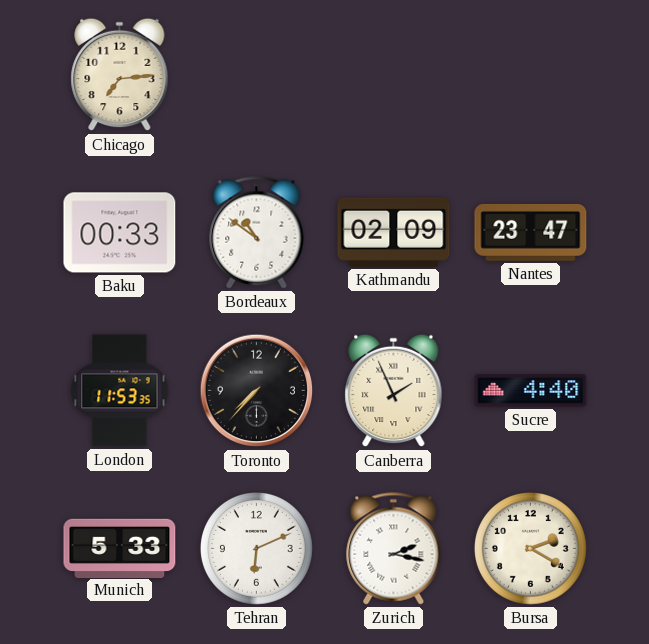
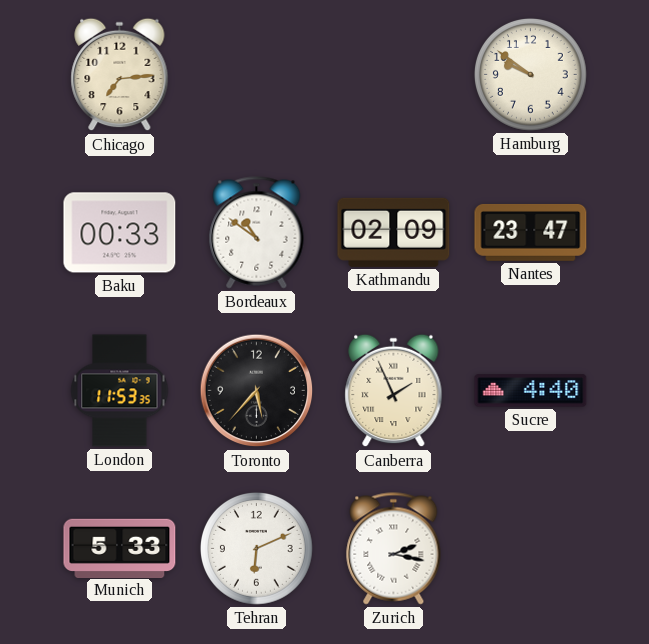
Hamburg: none -> 9:51 (530, 74)
Toronto: 7:37 -> 5:37 (257, 391)
Bursa: 2:20 -> none (530, 548)
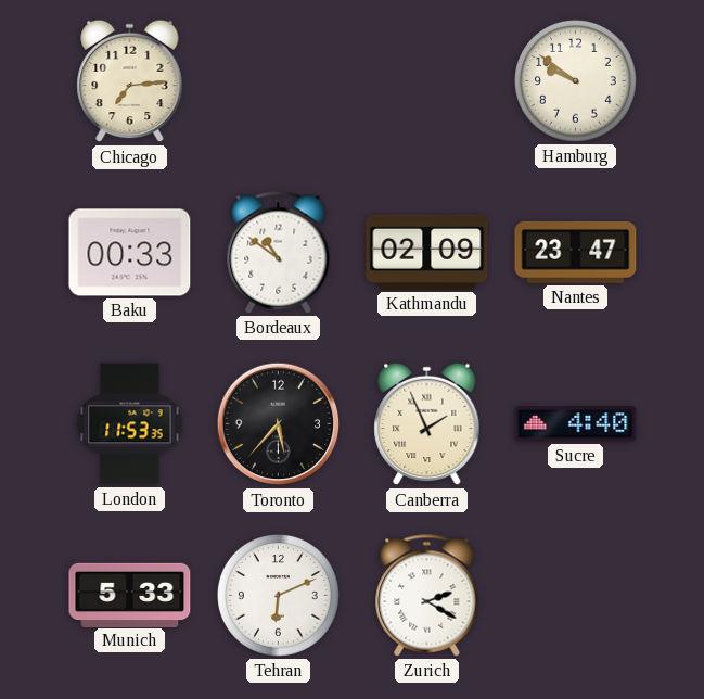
Zurich: 2:17 -> 2:20 (427, 596)
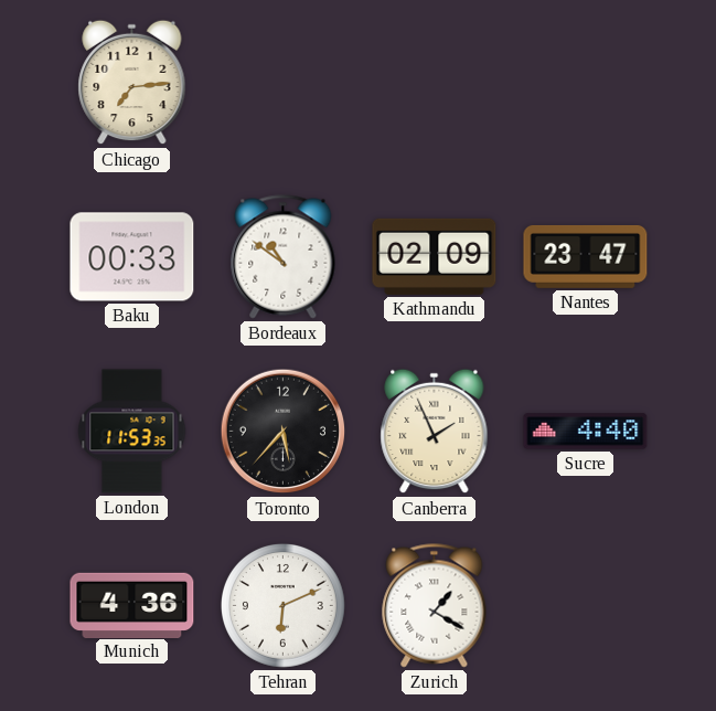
Hamburg: 9:51 -> none (575, 80)
Munich: 5:33 -> 4:36 (132, 605)
Zurich: 2:20 -> 1:20 (435, 606)
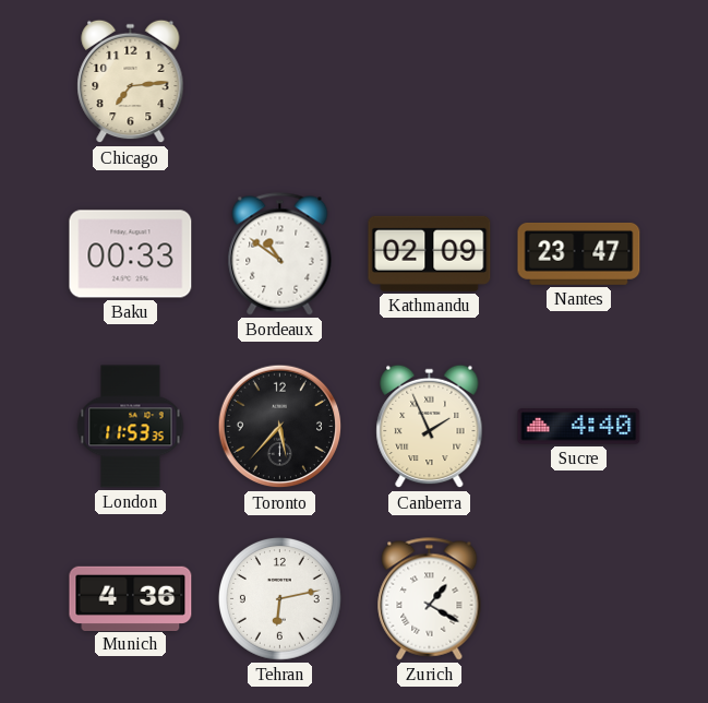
Tehran: 6:11 -> 6:13 (279, 598)
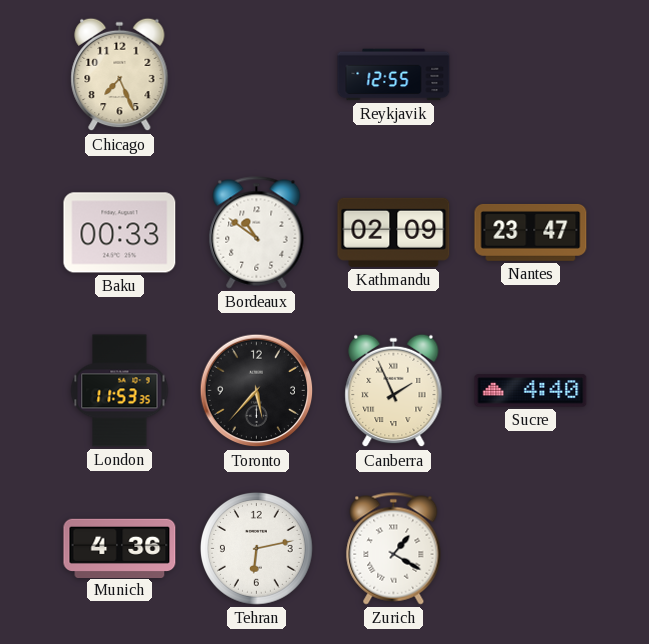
Chicago: 7:14 -> 7:26 (120, 75)
Reykjavik: none -> 12:55 (394, 75)
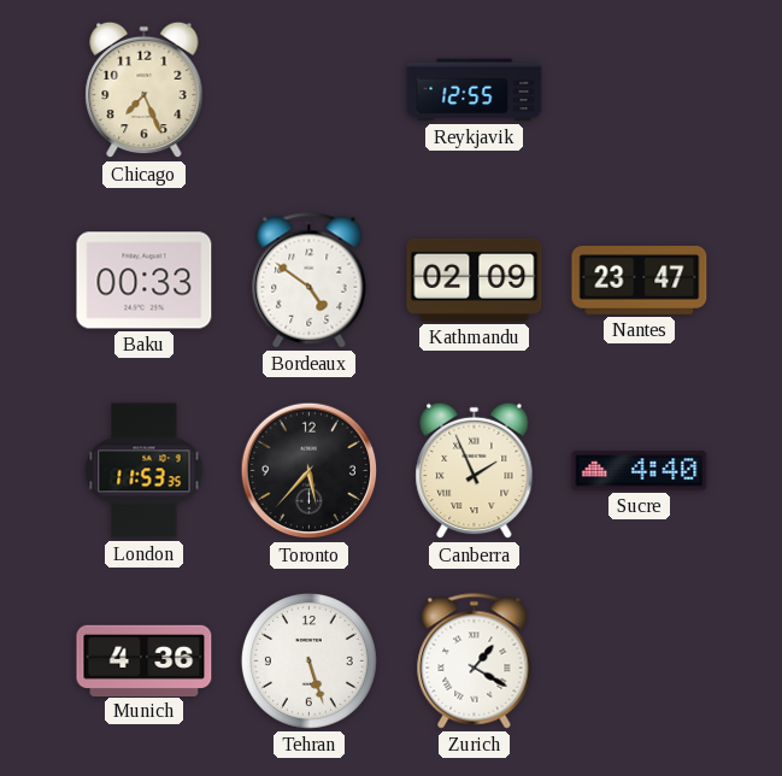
Bordeaux: 10:51 -> 4:51 (310, 281)
Tehran: 6:13 -> 5:27 (308, 660)
